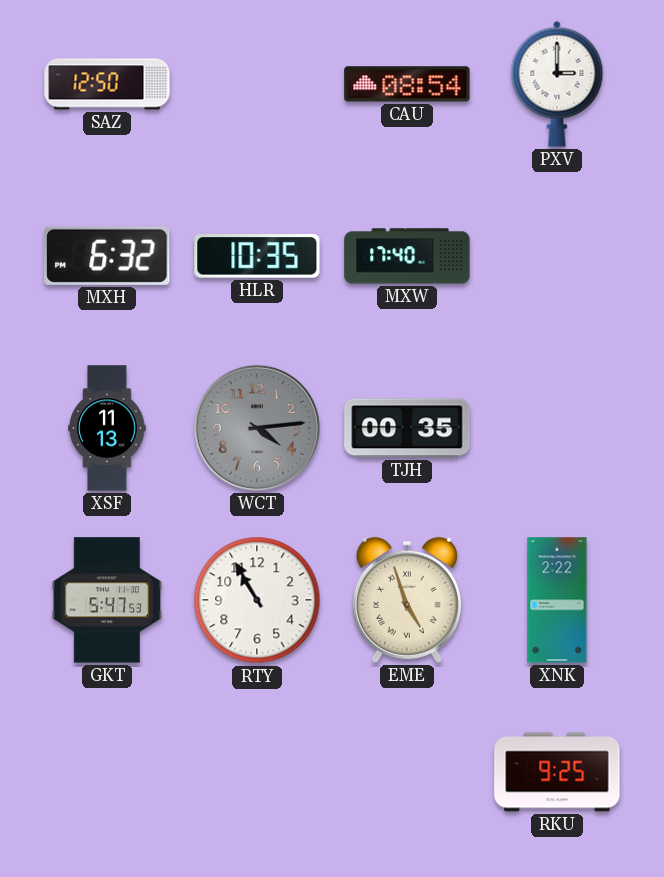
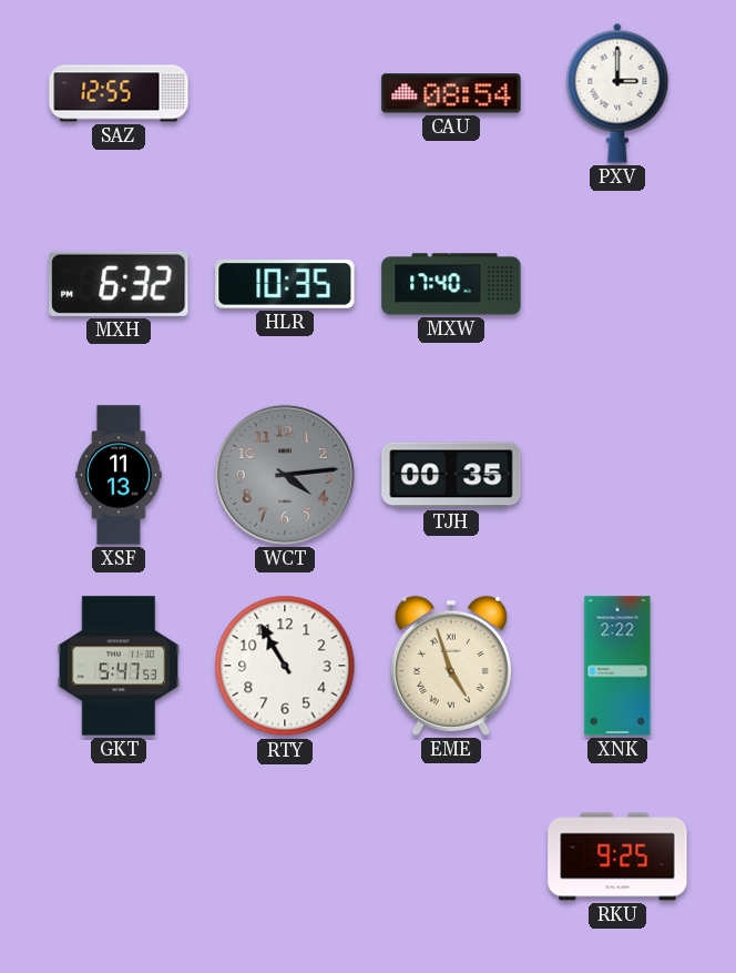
SAZ: 12:50 -> 12:55 (119, 93)
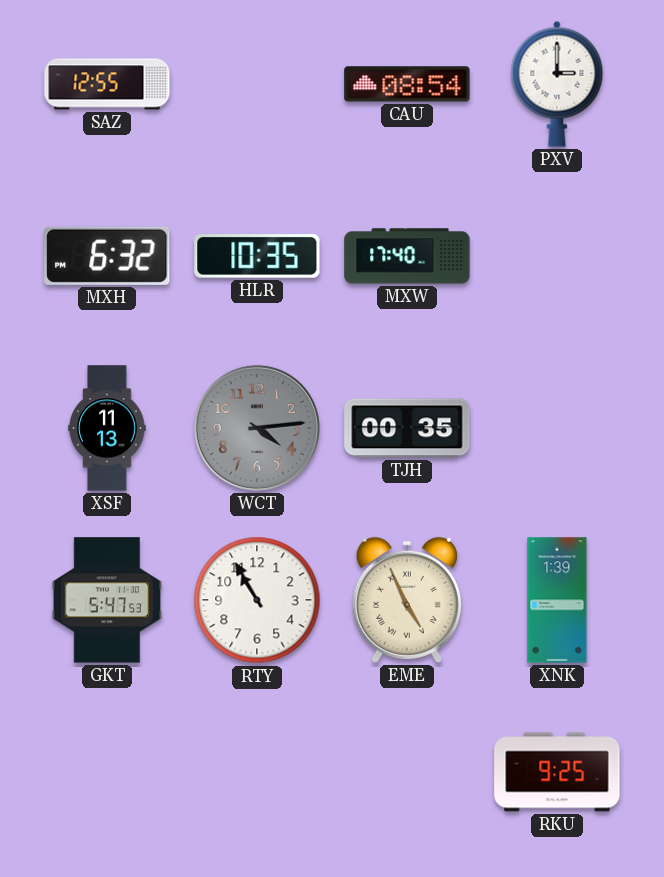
EME: 4:57 -> 4:56 (407, 600)
XNK: 2:22 -> 1:39 (557, 600)
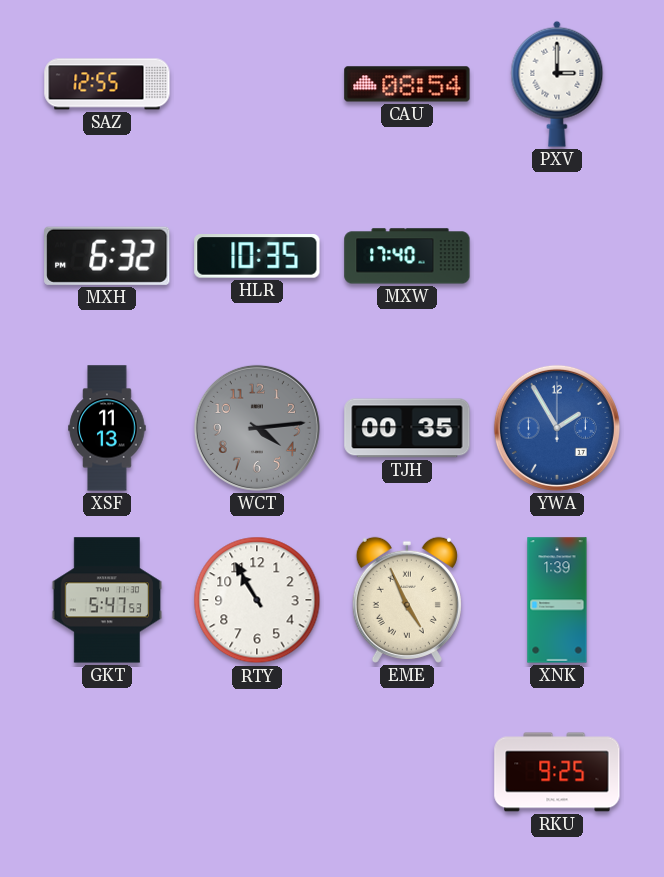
YWA: none -> 1:55 (557, 428)
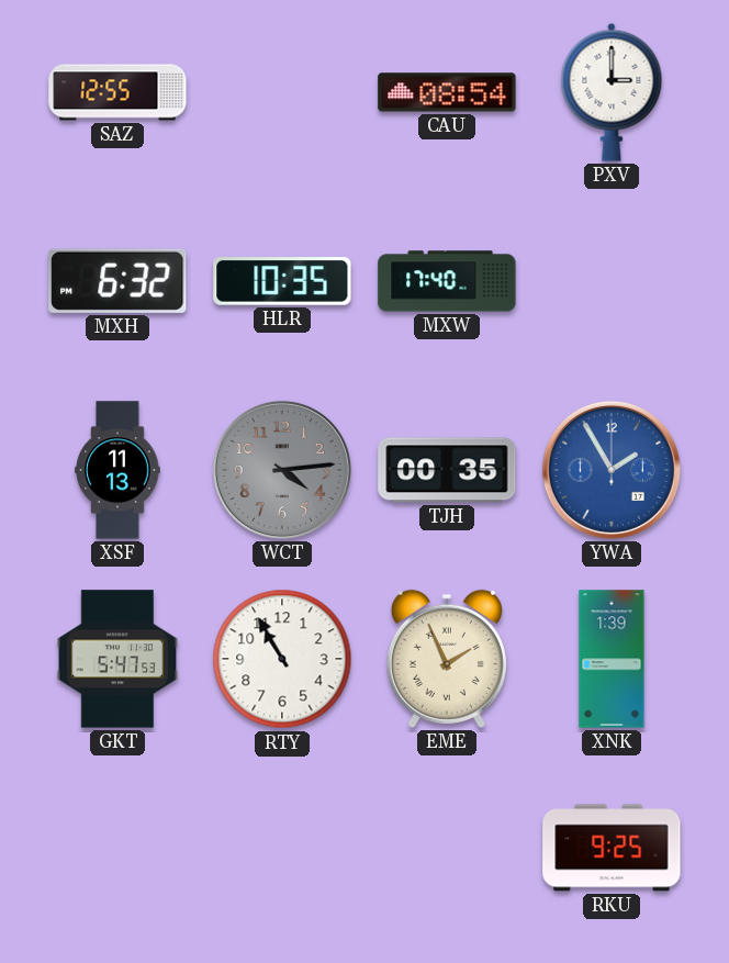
EME: 4:56 -> 1:56 (447, 659)
